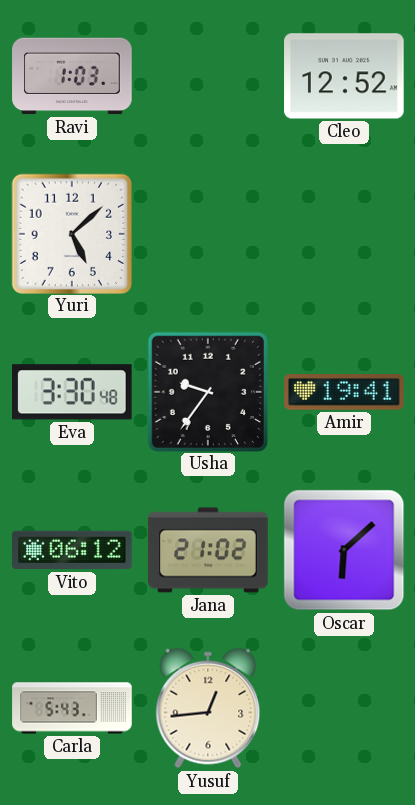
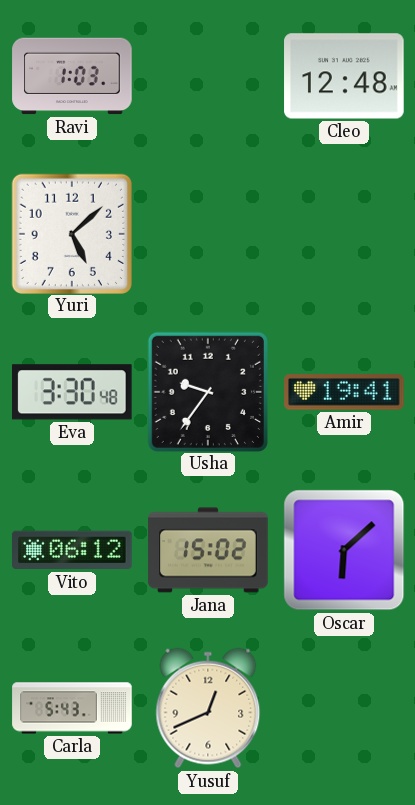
Cleo: 12:52 -> 12:48 (344, 76)
Jana: 21:02 -> 15:02 (208, 550)
Yusuf: 12:44 -> 12:41 (208, 708)
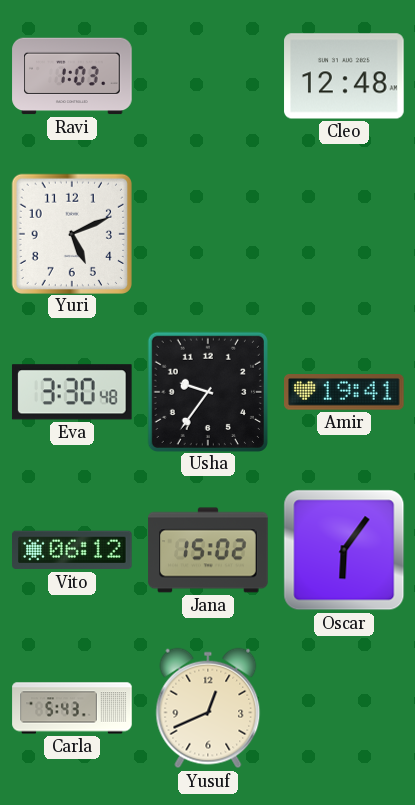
Yuri: 5:08 -> 5:11 (72, 233)
Oscar: 6:08 -> 6:06 (344, 550)
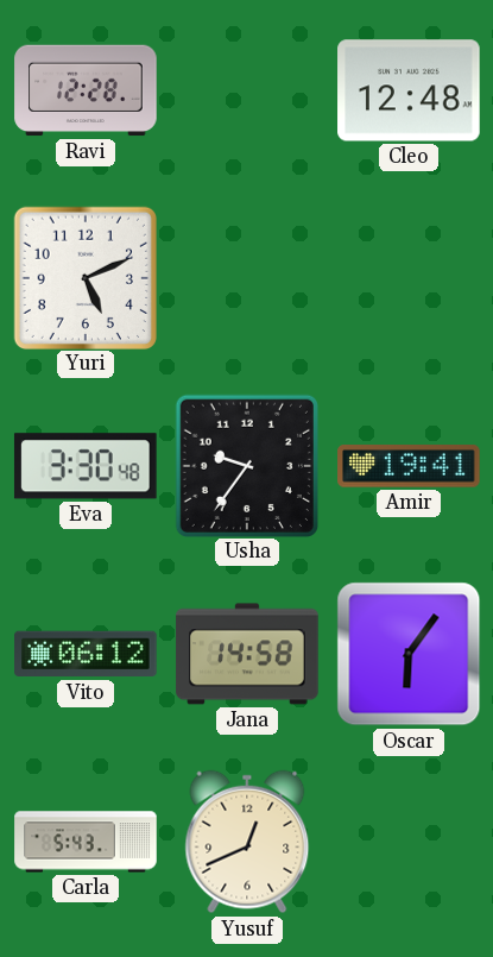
Ravi: 1:03 -> 12:28 (86, 90)
Jana: 15:02 -> 14:58 (247, 654)
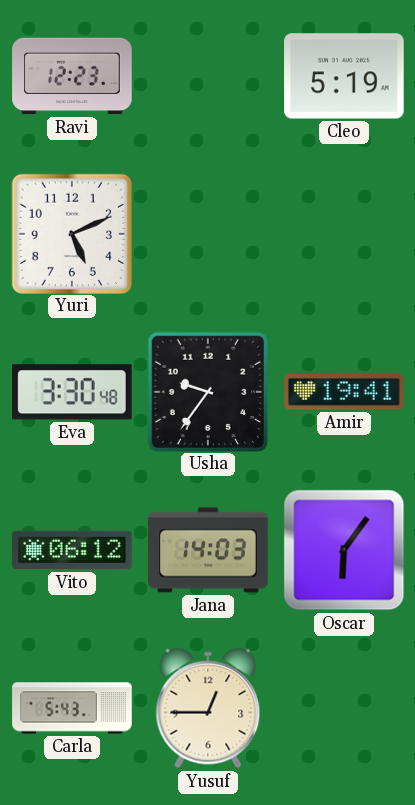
Ravi: 12:28 -> 12:23 (72, 76)
Cleo: 12:48 -> 5:19 (344, 76)
Jana: 14:58 -> 14:03 (208, 550)
Yusuf: 12:41 -> 12:45 (208, 708)
